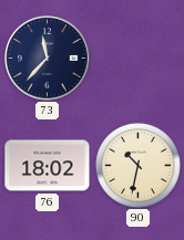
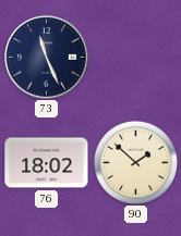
73: 11:37 -> 11:26 (47, 58)
90: 10:32 -> 1:52 (135, 162)
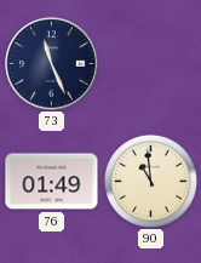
76: 18:02 -> 01:49 (52, 182)
90: 1:52 -> 10:59 (150, 181)
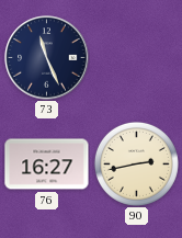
76: 01:49 -> 16:27 (47, 165)
90: 10:59 -> 2:43 (136, 163)
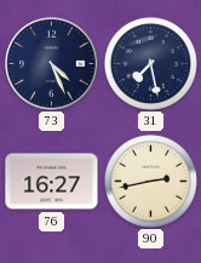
73: 11:26 -> 4:26 (52, 64)
31: none -> 7:28 (150, 63)
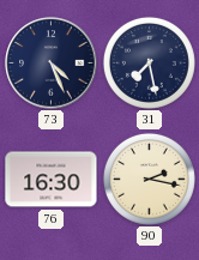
76: 16:27 -> 16:30 (52, 180)
90: 2:43 -> 2:17 (149, 179)
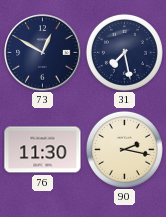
73: 4:26 -> 12:50 (43, 53)
76: 16:30 -> 11:30 (43, 150)
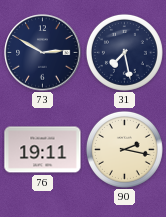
73: 12:50 -> 2:50 (43, 53)
76: 11:30 -> 19:11 (43, 150)
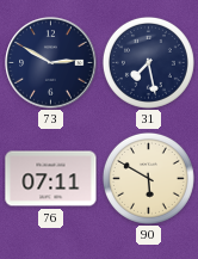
76: 19:11 -> 07:11 (51, 179)
90: 2:17 -> 5:50 (148, 178)
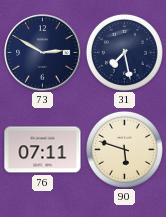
90: 5:50 -> 5:48 (124, 149)
